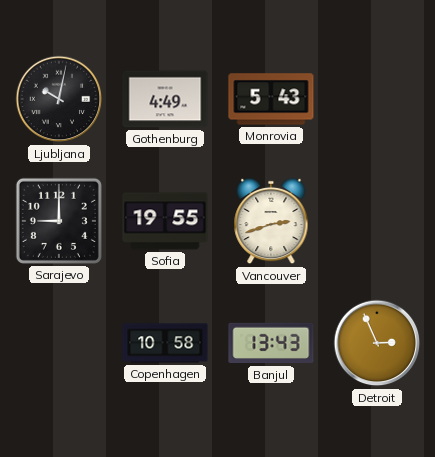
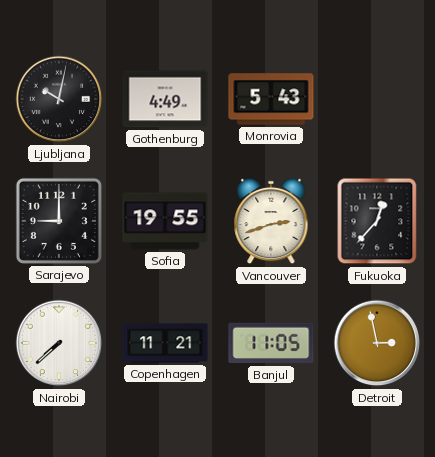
Fukuoka: none -> 12:37 (377, 221)
Nairobi: none -> 7:38 (59, 343)
Copenhagen: 10:58 -> 11:21 (165, 343)
Banjul: 13:43 -> 11:05 (271, 343)
Detroit: 2:56 -> 2:58 (377, 343)
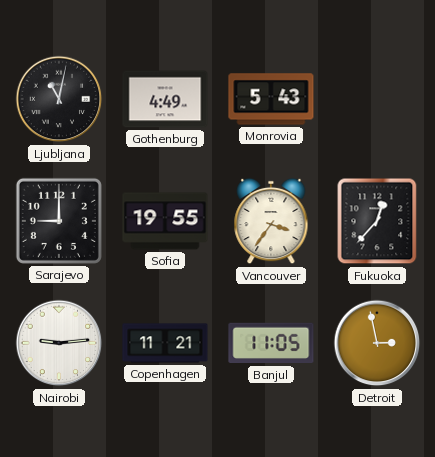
Ljubljana: 10:02 -> 11:02 (59, 99)
Vancouver: 2:42 -> 3:36 (271, 221)
Nairobi: 7:38 -> 9:14 (59, 343)
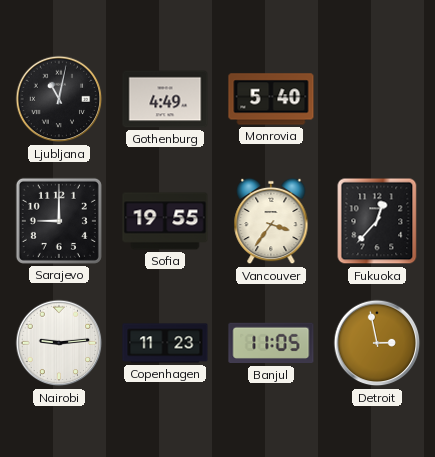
Monrovia: 5:43 -> 5:40 (271, 99)
Copenhagen: 11:21 -> 11:23 (165, 343)
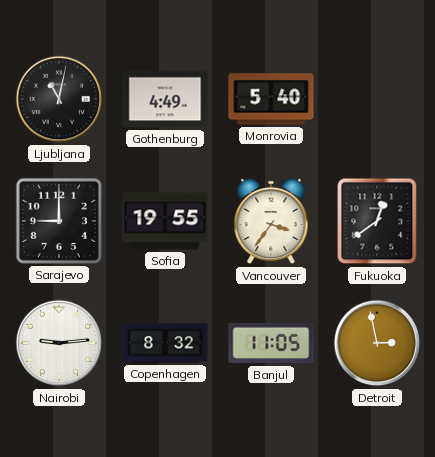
Fukuoka: 12:37 -> 12:39 (377, 221)
Copenhagen: 11:23 -> 8:32 (165, 343)
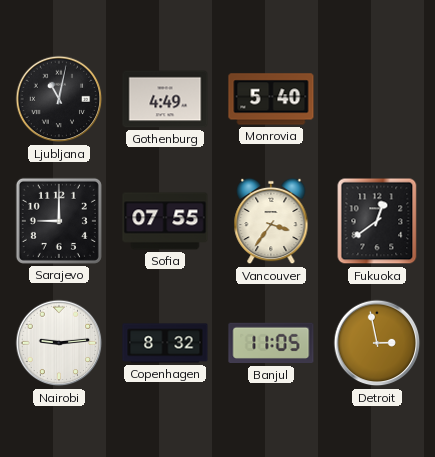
Sofia: 19:55 -> 07:55 (165, 221)
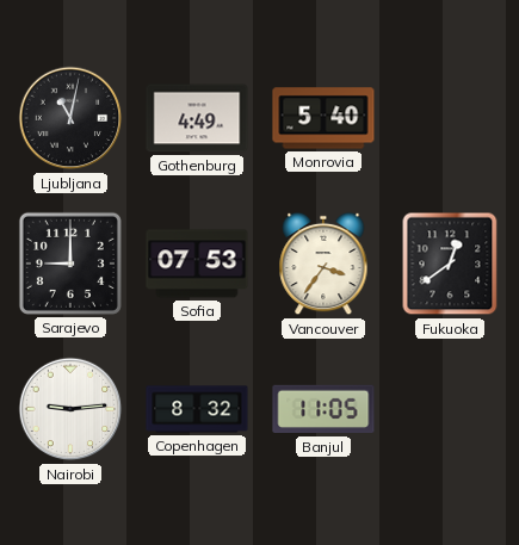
Sofia: 07:55 -> 07:53 (197, 264)
Detroit: 2:58 -> none (377, 343)
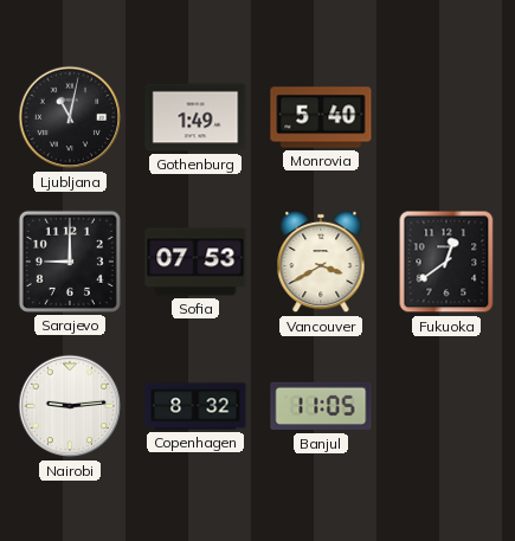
Gothenburg: 4:49 -> 1:49 (195, 117)
Vancouver: 3:36 -> 3:40 (321, 262)
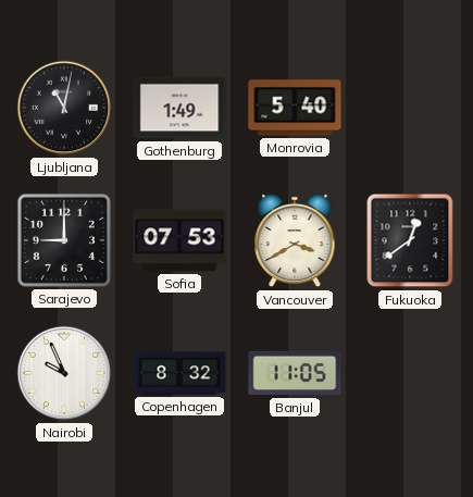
Nairobi: 9:14 -> 9:56 (64, 373)
